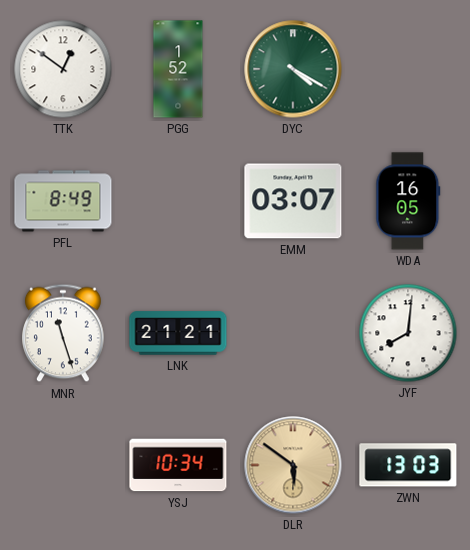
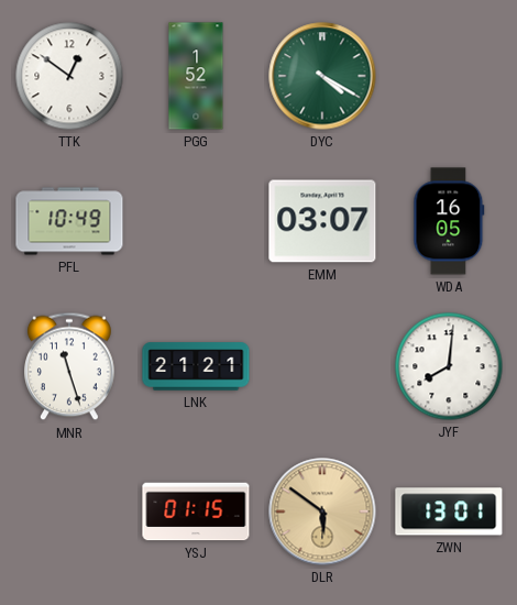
PFL: 8:49 -> 10:49 (69, 221)
YSJ: 10:34 -> 01:15 (196, 512)
ZWN: 13:03 -> 13:01 (449, 512)
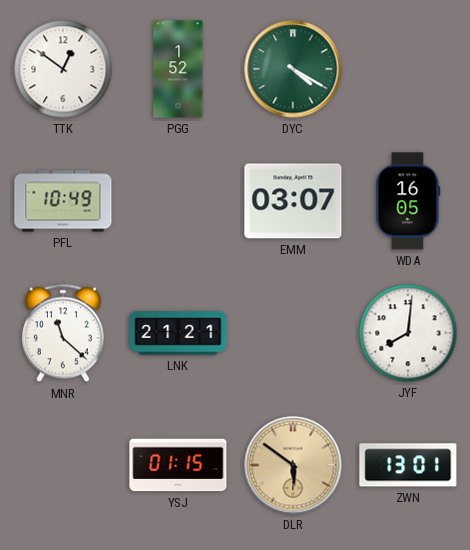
MNR: 11:27 -> 11:22 (64, 333)
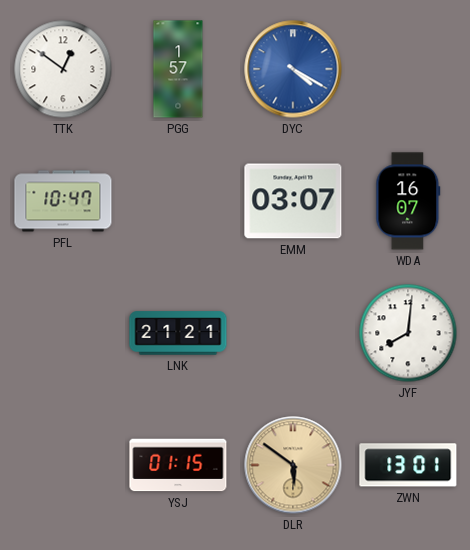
PGG: 1:52 -> 1:57 (178, 69)
DYC dial: green -> blue (293, 69)
PFL: 10:49 -> 10:47 (63, 201)
WDA: 16:05 -> 16:07 (408, 201)
MNR: 11:22 -> none (64, 333)
